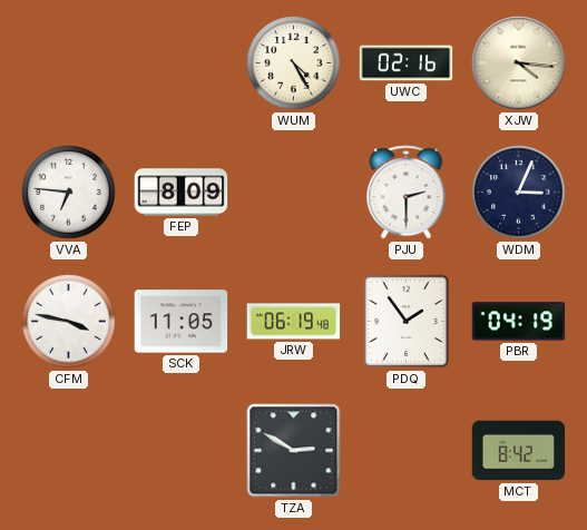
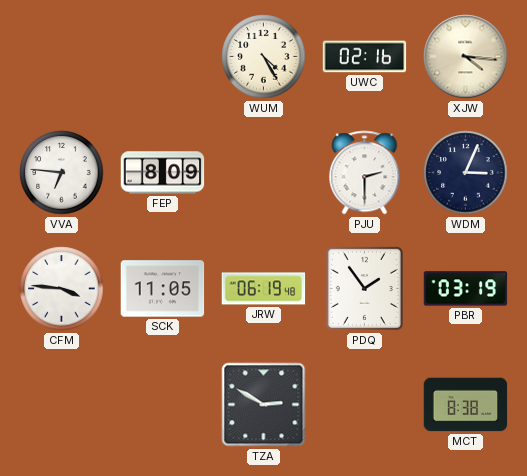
CFM: 3:47 -> 3:46 (62, 289)
PBR: 04:19 -> 03:19 (466, 289)
MCT: 8:42 -> 8:38 (466, 405)
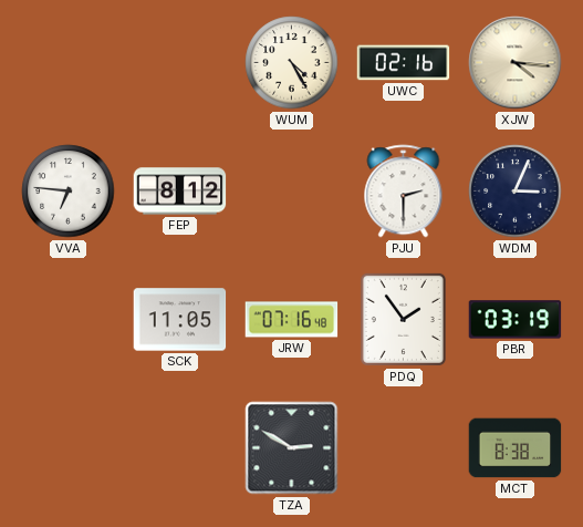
FEP: 8:09 -> 8:12 (180, 192)
CFM: 3:46 -> none (62, 289)
JRW: 06:19 -> 07:16 (292, 320)
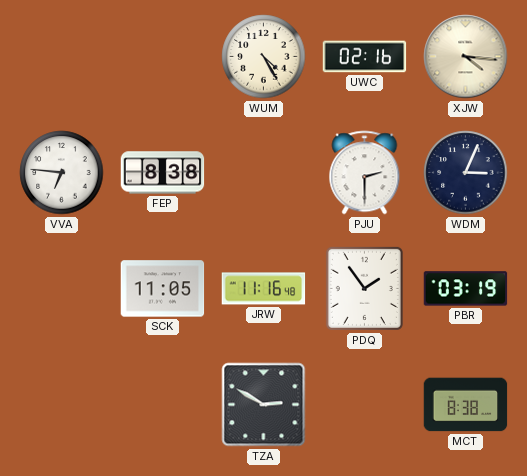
FEP: 8:12 -> 8:38 (163, 173)
JRW: 07:16 -> 11:16 (264, 289)
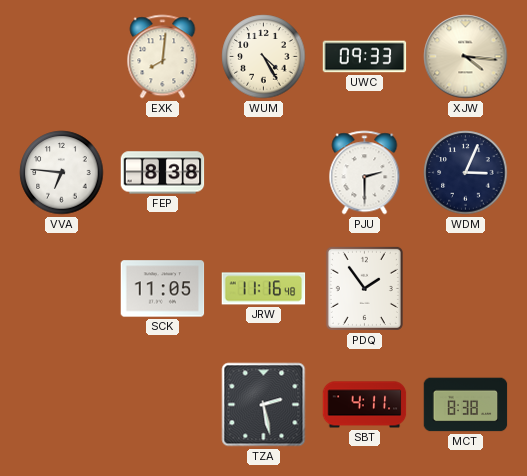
EXK: none -> 8:01 (163, 57)
UWC: 02:16 -> 09:33 (365, 57)
PBR: 03:19 -> none (466, 289)
TZA: 2:50 -> 2:28 (264, 405)
SBT: none -> 4:11 (365, 405)
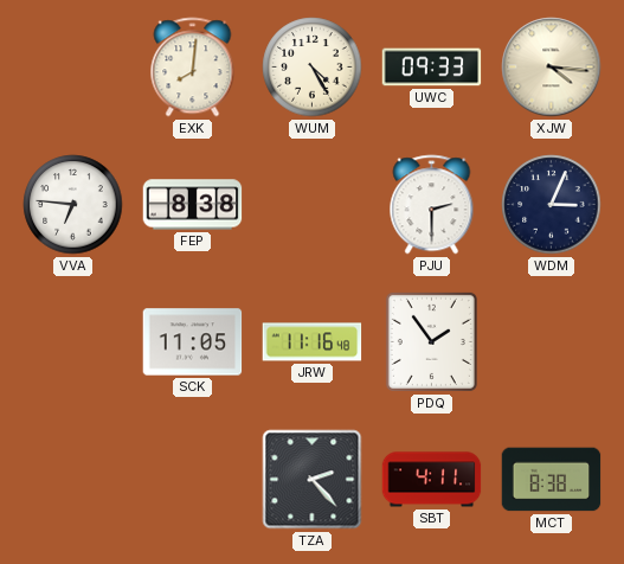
TZA: 2:28 -> 2:23 (313, 480)
